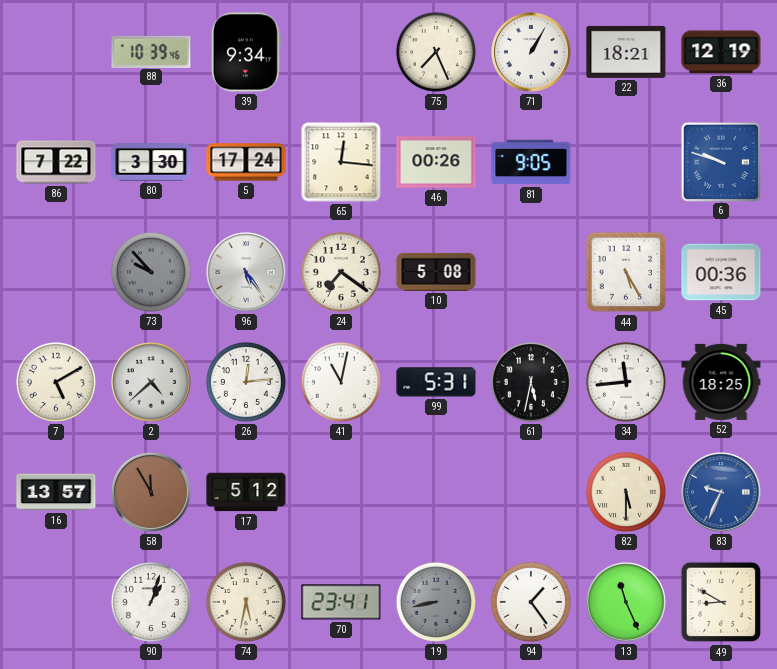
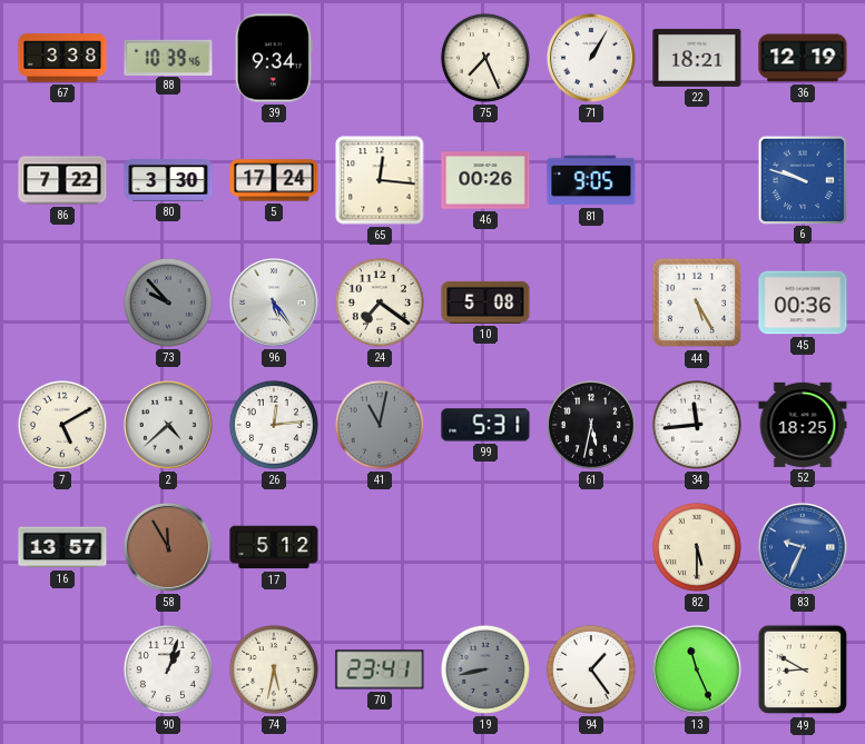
67: none -> 3:38 (62, 58)
41 dial: white -> grey (380, 425)
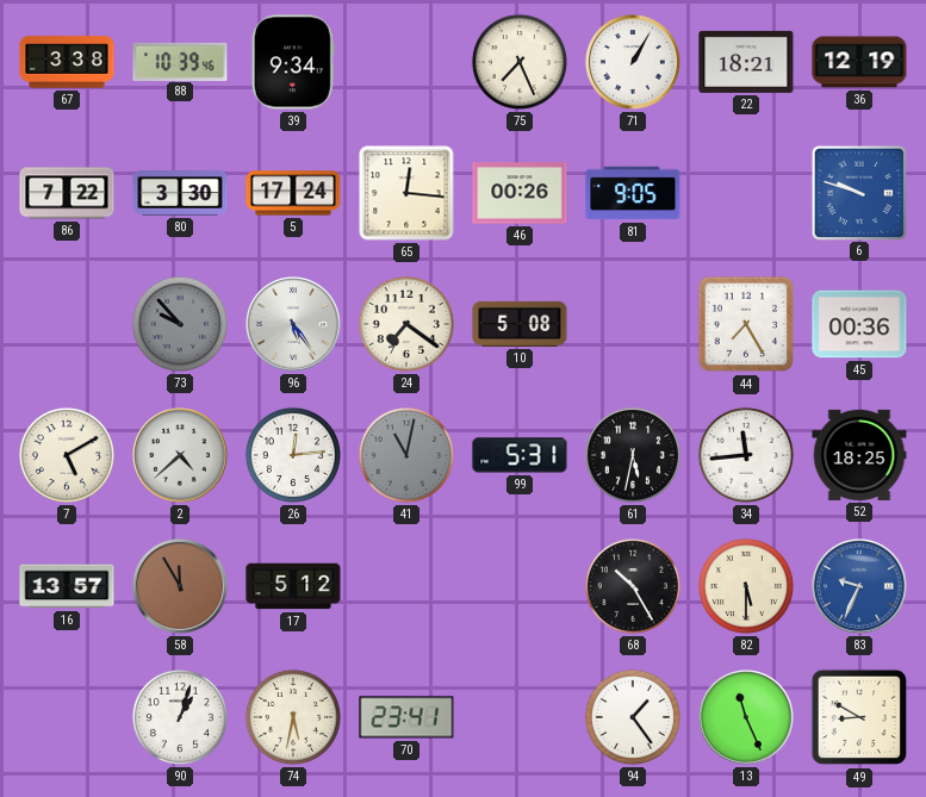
44: 5:25 -> 7:25 (746, 324)
68: none -> 10:25 (633, 586)
19: 8:43 -> none (485, 669)
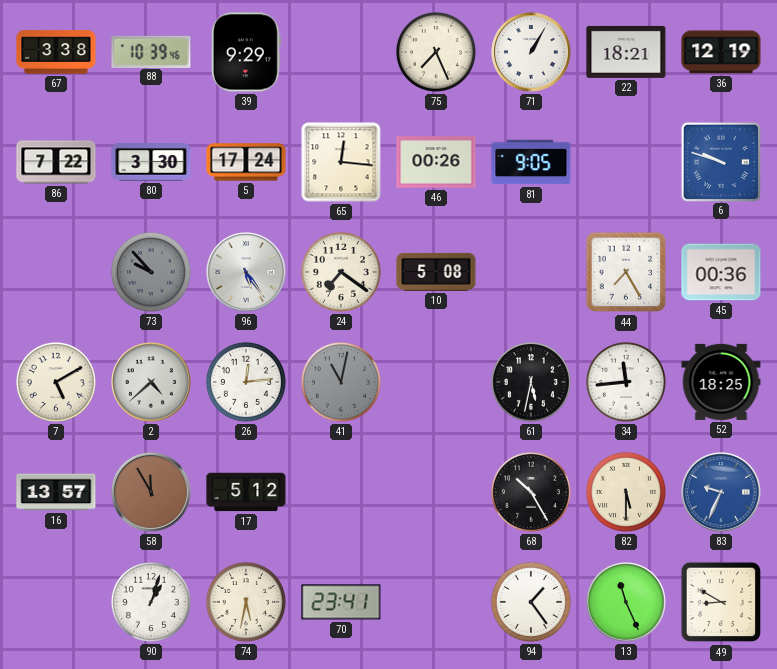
39: 9:34 -> 9:29 (246, 52)
99: 5:31 -> none (520, 455)
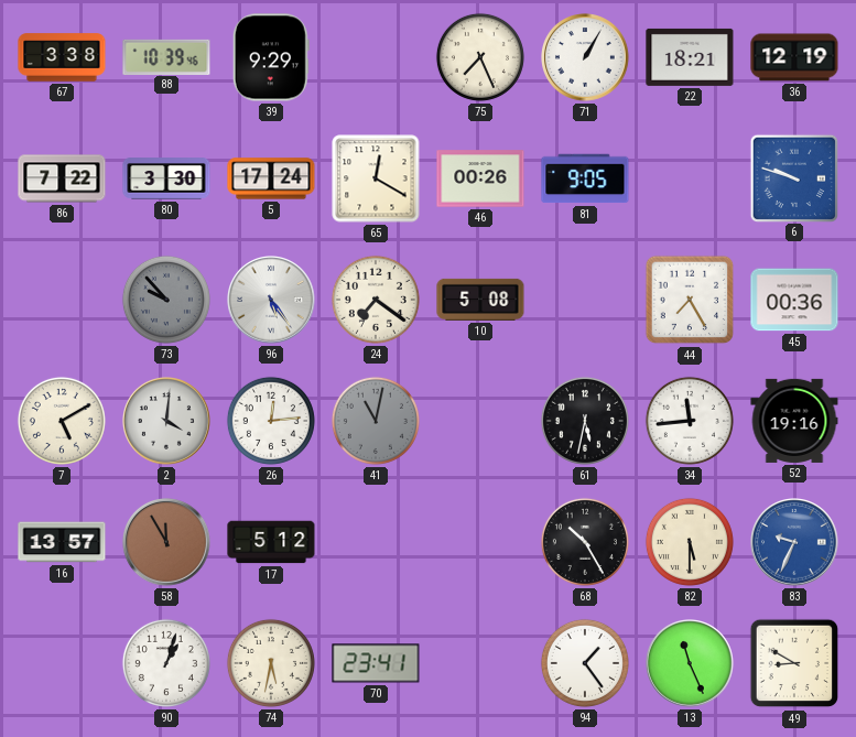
65: 12:16 -> 12:20 (376, 178)
2: 4:38 -> 4:01 (167, 422)
52: 18:25 -> 19:16 (794, 421)
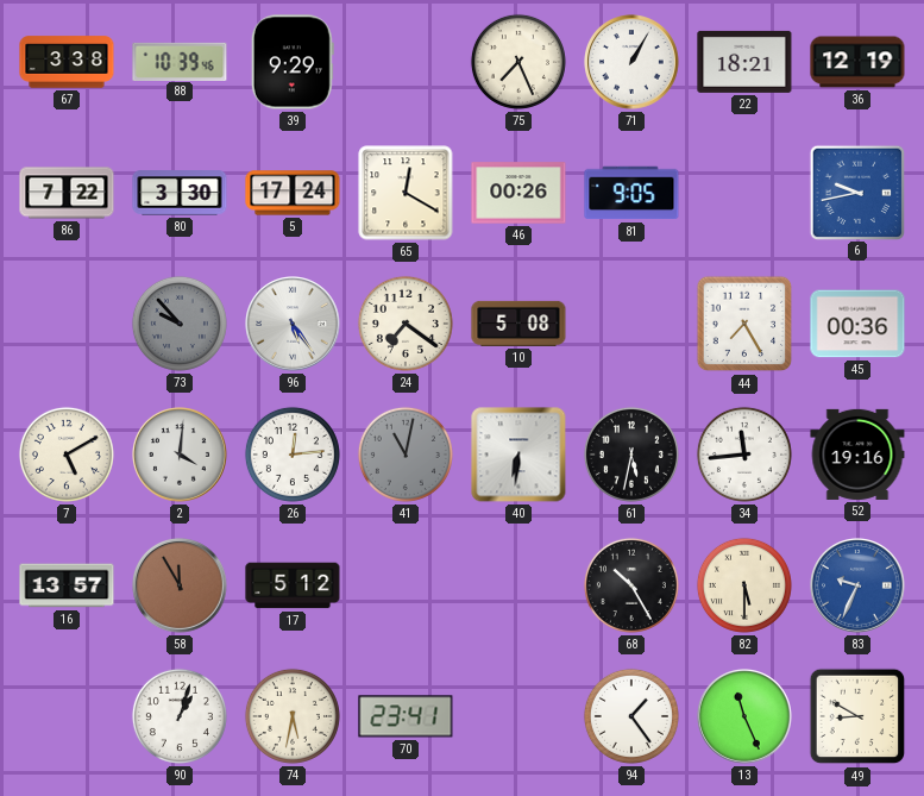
6: 9:48 -> 9:43 (856, 192)
40: none -> 6:31 (518, 455)
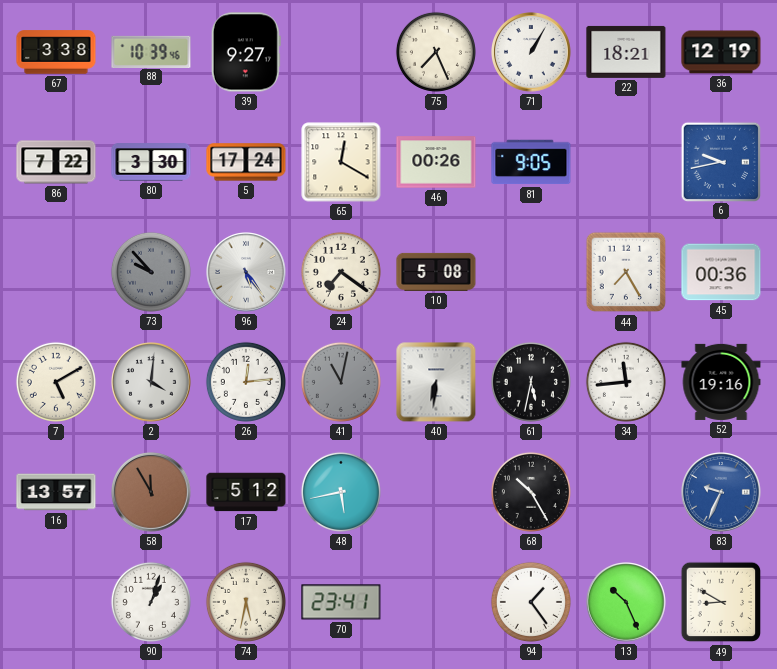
39: 9:29 -> 9:27 (246, 52)
48: none -> 5:43 (341, 492)
82: 5:30 -> none (744, 585)
13: 11:26 -> 10:26 (627, 603)
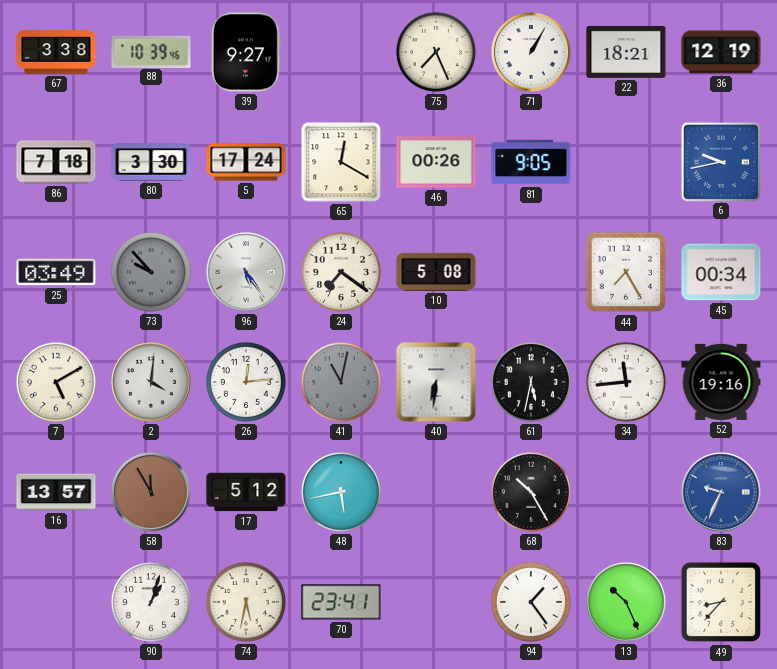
86: 7:22 -> 7:18 (56, 162)
25: none -> 03:49 (56, 272)
45: 00:36 -> 00:34 (721, 272)
49: 8:50 -> 8:37 (721, 602)
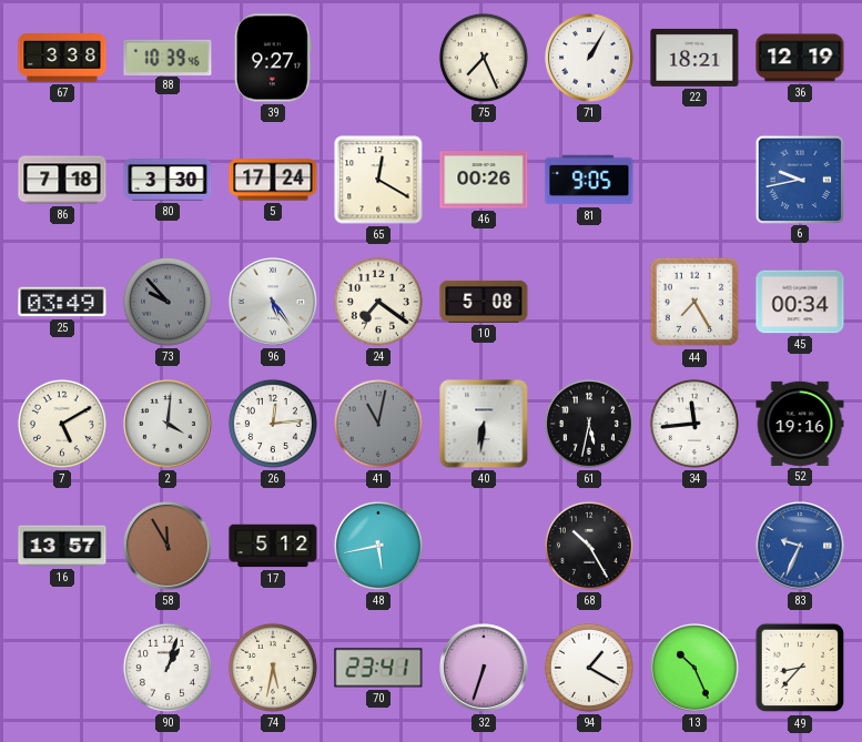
32: none -> 6:33 (485, 669)
94: 1:24 -> 1:20 (589, 668)
